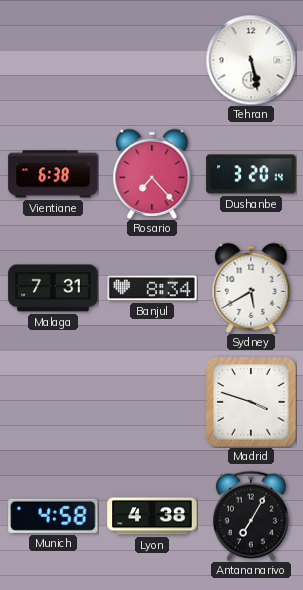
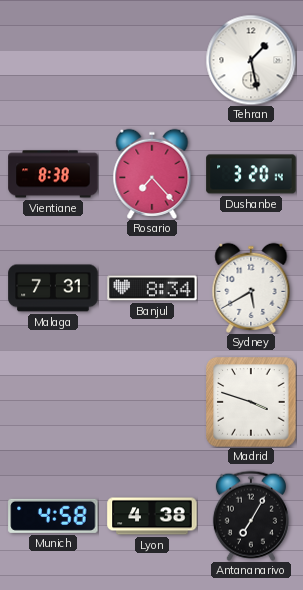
Tehran: 5:28 -> 1:28 (251, 60)
Vientiane: 6:38 -> 8:38 (53, 174)
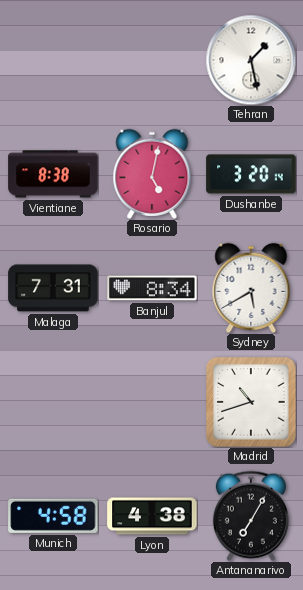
Rosario: 7:23 -> 5:02 (152, 174)
Madrid: 3:48 -> 10:42 (251, 402)
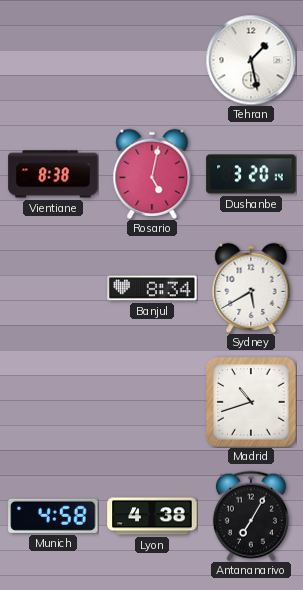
Malaga: 7:31 -> none (53, 288)
